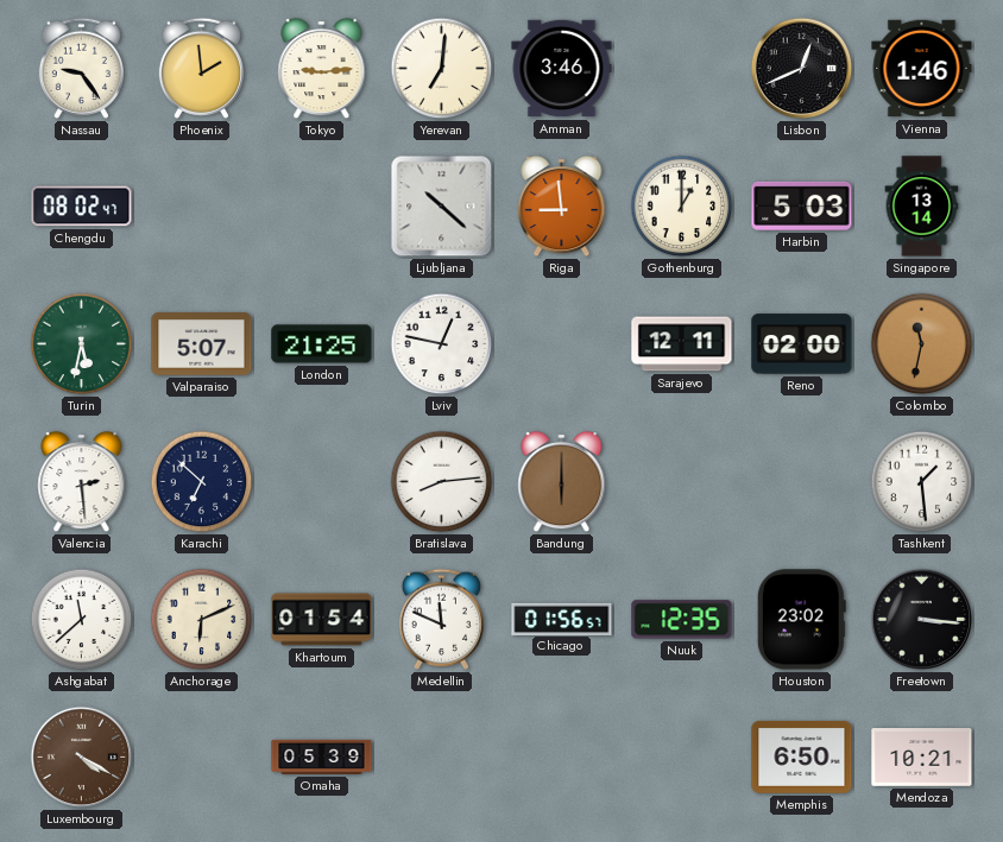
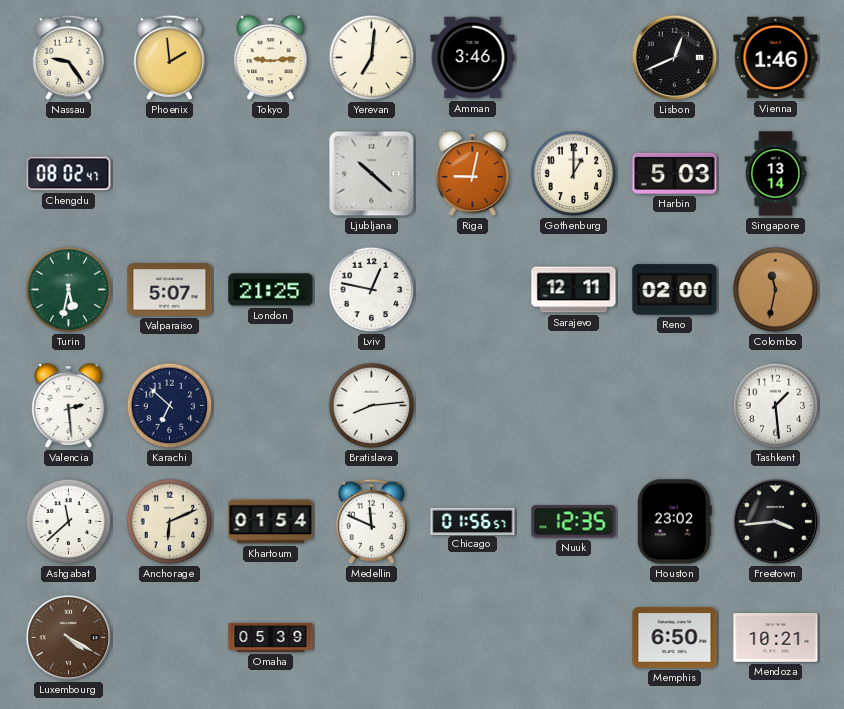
Riga: 8:59 -> 9:02 (473, 174)
Bandung: 6:00 -> none (562, 482)
Freetown: 3:16 -> 3:44 (776, 522)
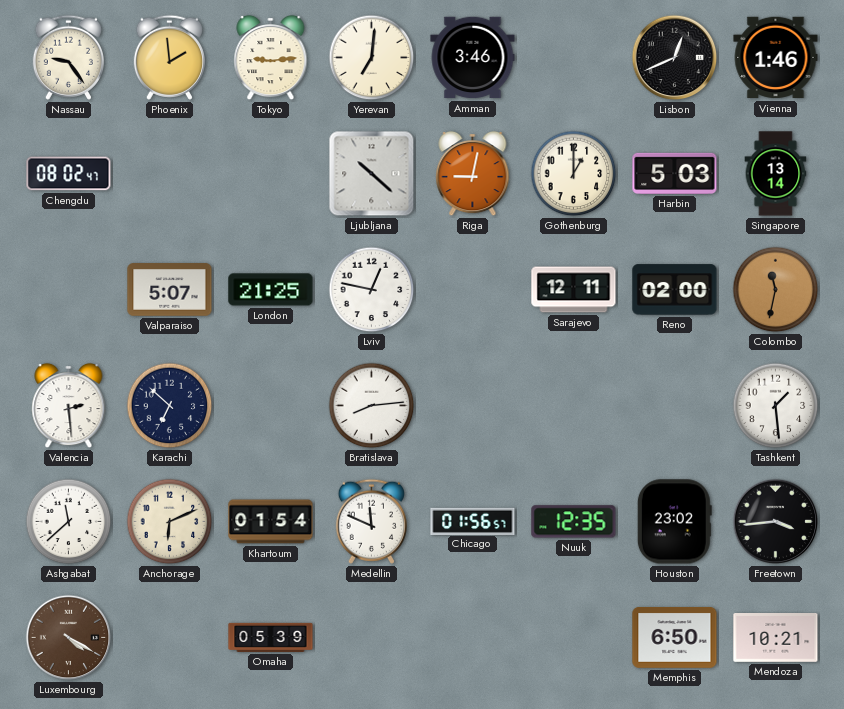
Turin: 5:32 -> none (69, 290)
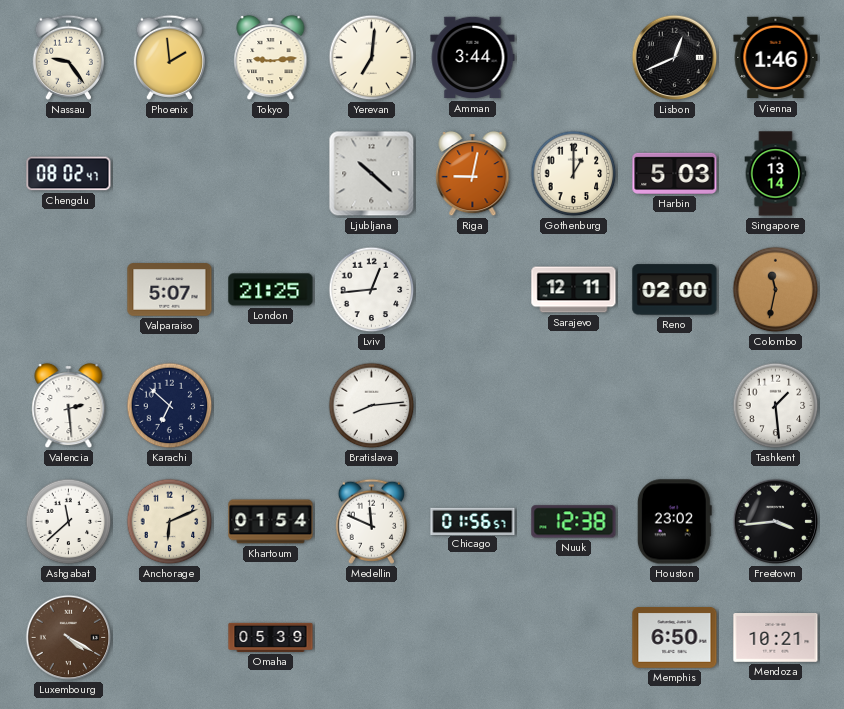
Amman: 3:46 -> 3:44 (473, 58)
Lviv: 12:47 -> 12:44 (372, 290)
Nuuk: 12:35 -> 12:38 (574, 522)
